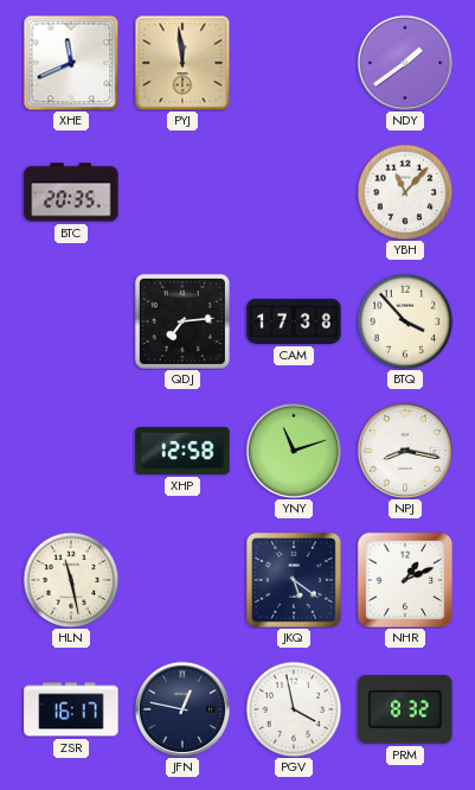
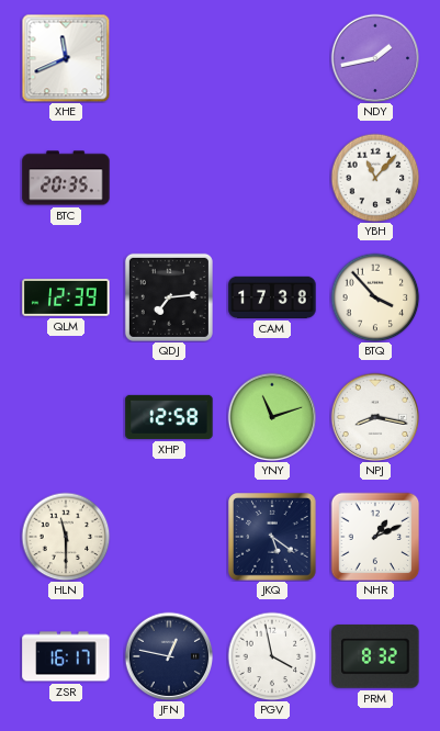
PYJ: 11:59 -> none (182, 63)
NDY: 1:39 -> 1:43 (375, 58)
QLM: none -> 12:39 (66, 299)
HLN: 11:28 -> 11:30 (66, 537)
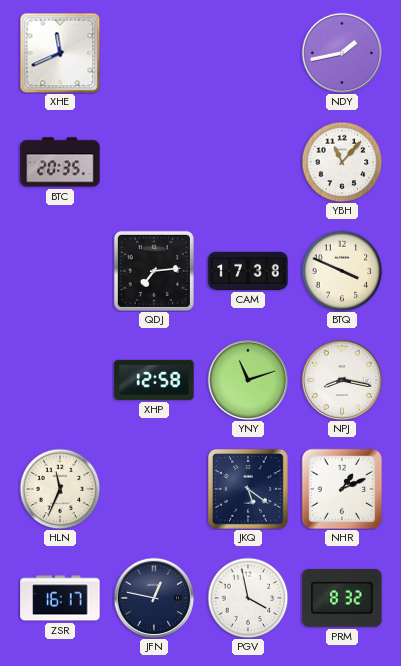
QLM: 12:39 -> none (66, 299)
BTQ: 3:53 -> 3:49 (342, 271)
HLN: 11:30 -> 11:34 (60, 489)
